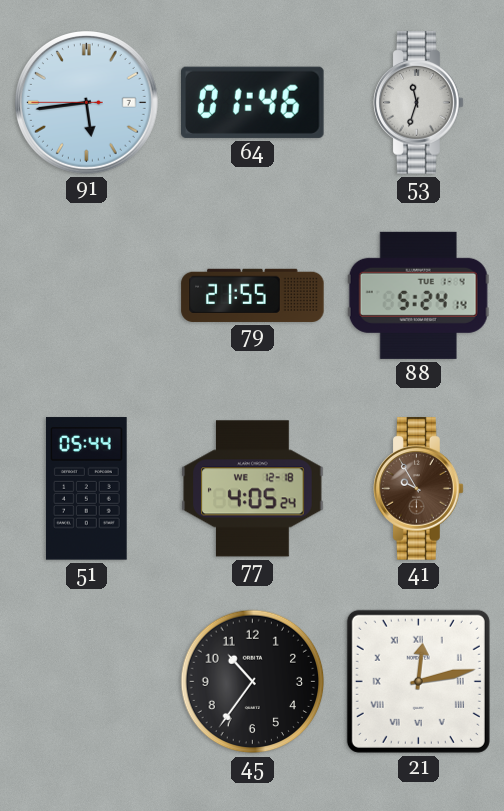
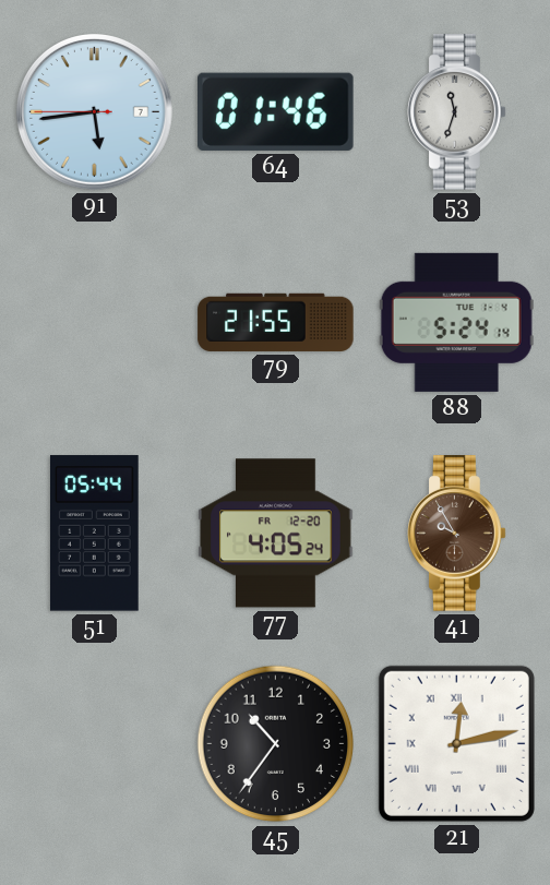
77 date: WE 12-18 -> FR 12-20 (276, 534)
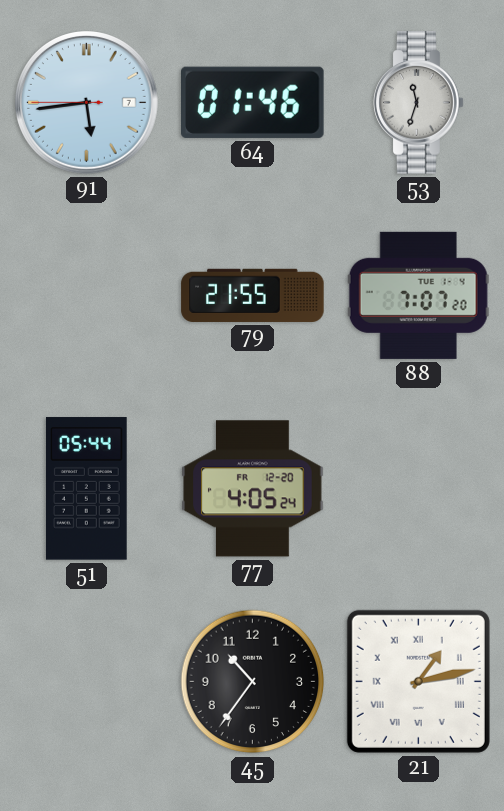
88: 5:24 -> 7:07 (418, 295)
41: 9:55 -> none (457, 534)
21: 12:13 -> 1:13 (418, 681)
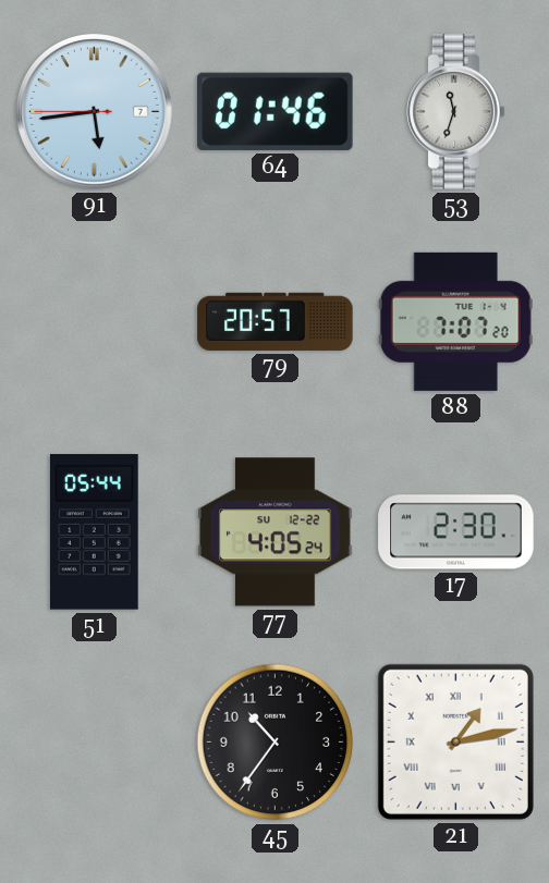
79: 21:55 -> 20:57 (276, 321)
77 date: FR 12-20 -> SU 12-22 (276, 532)
17: none -> 2:30 (456, 532)
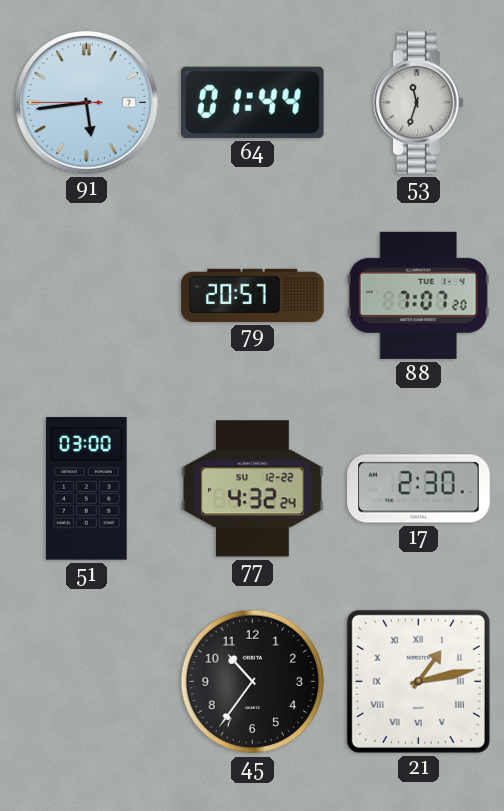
64: 01:46 -> 01:44 (253, 102)
51: 05:44 -> 03:00 (86, 489)
77: 4:05 -> 4:32 (253, 489)
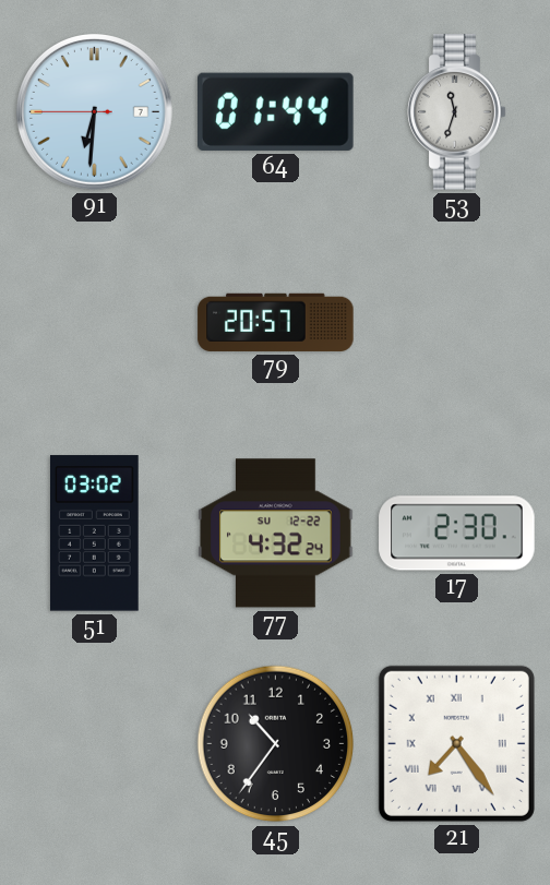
91: 5:43 -> 6:30 (95, 112)
88: 7:07 -> none (418, 295)
51: 03:00 -> 03:02 (94, 534)
21: 1:13 -> 7:24 (456, 743)
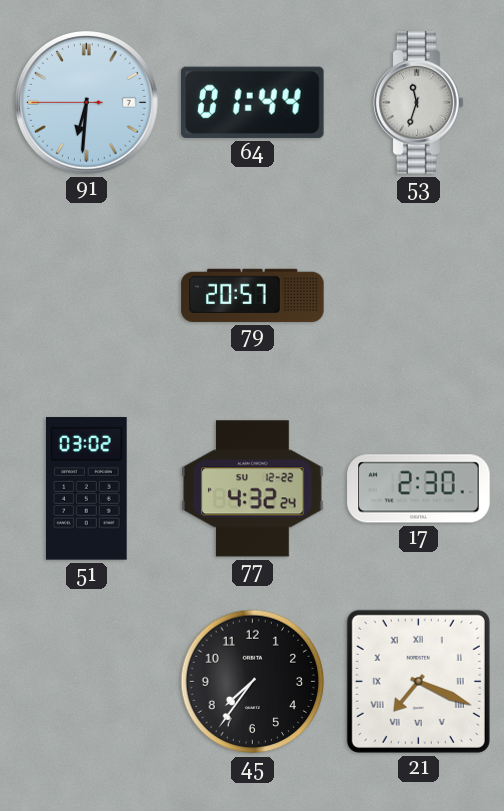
45: 10:36 -> 7:36 (253, 682)
21: 7:24 -> 7:19 (418, 681)
